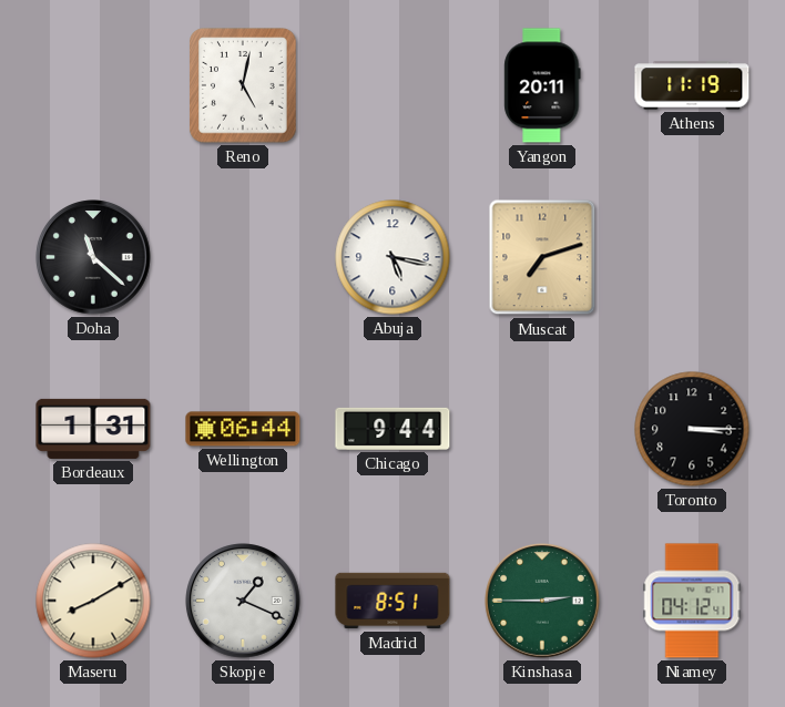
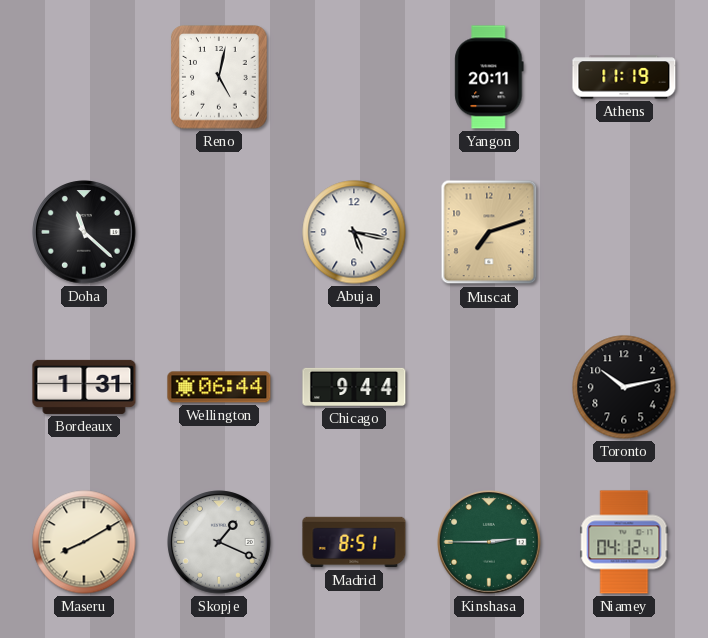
Toronto: 3:15 -> 10:13 (624, 387)
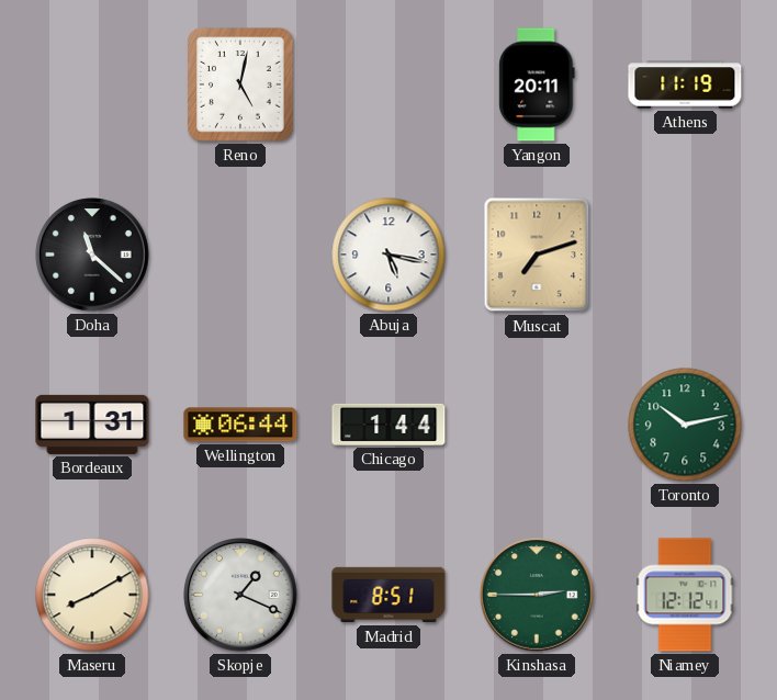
Chicago: 9:44 -> 1:44 (388, 425)
Toronto dial: black -> green (685, 425)
Niamey: 04:12 -> 12:12 (685, 595)
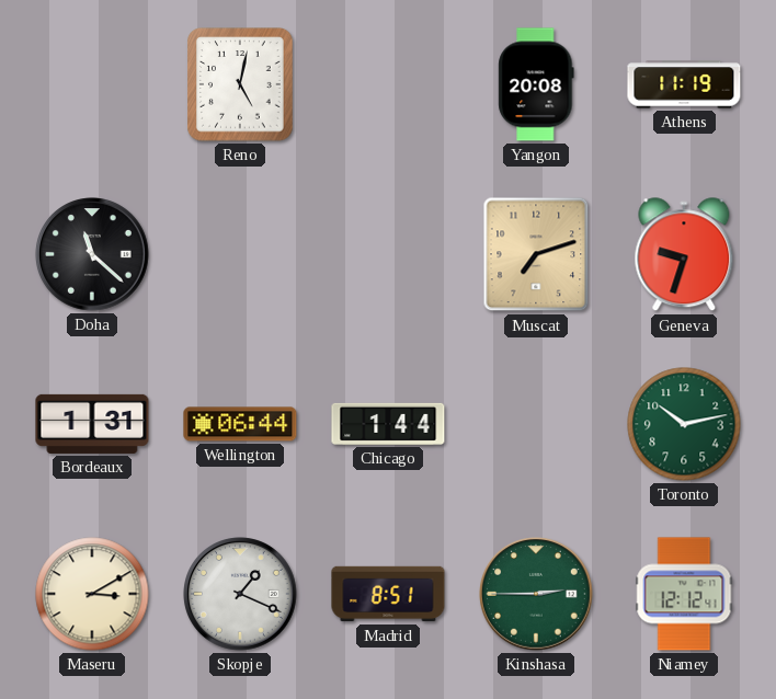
Yangon: 20:11 -> 20:08 (536, 84)
Abuja: 5:17 -> none (388, 255)
Geneva: none -> 9:33 (684, 255)
Maseru: 8:10 -> 3:10 (92, 594)
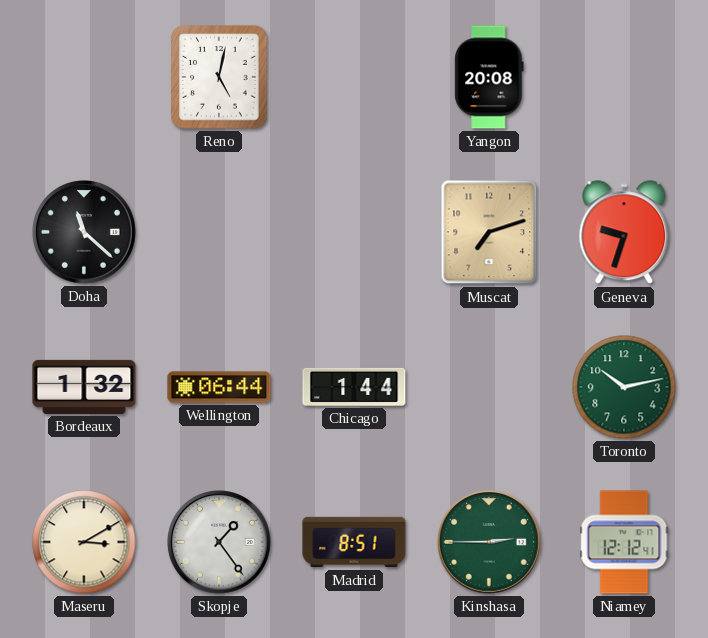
Athens: 11:19 -> none (684, 84)
Bordeaux: 1:31 -> 1:32 (84, 387)
Skopje: 1:19 -> 1:24 (219, 542)
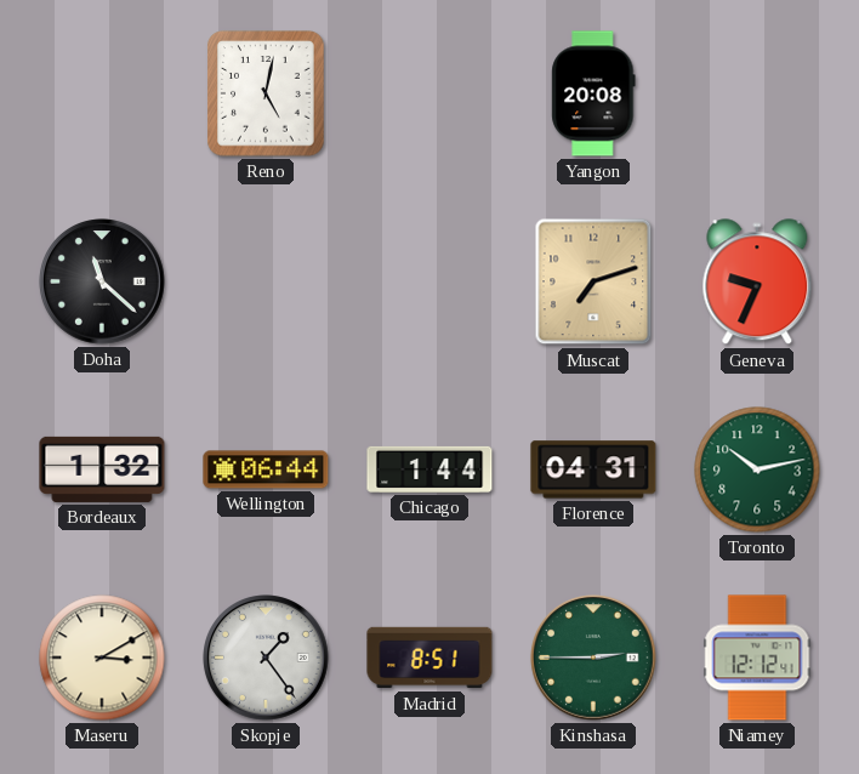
Geneva: 9:33 -> 9:34 (757, 283)
Florence: none -> 04:31 (593, 469)
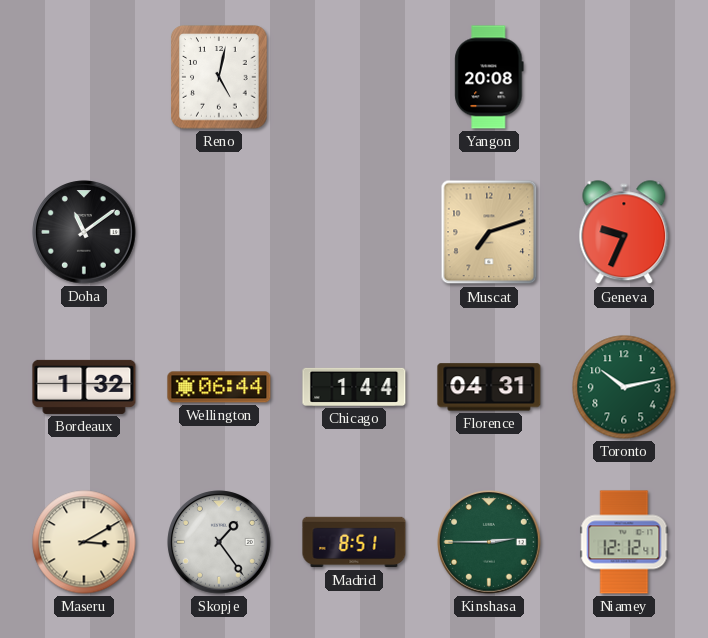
Doha: 11:22 -> 11:09 (84, 232)
